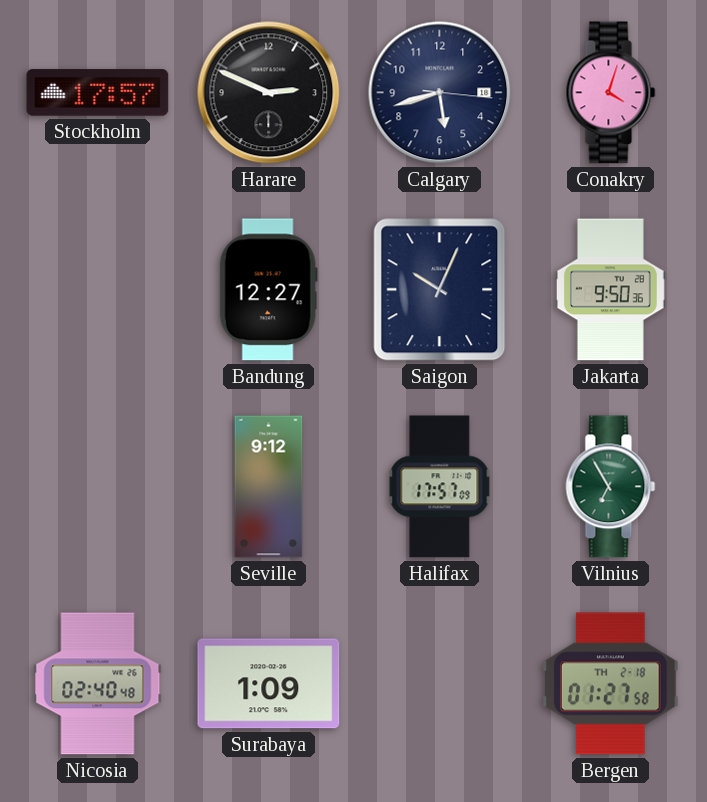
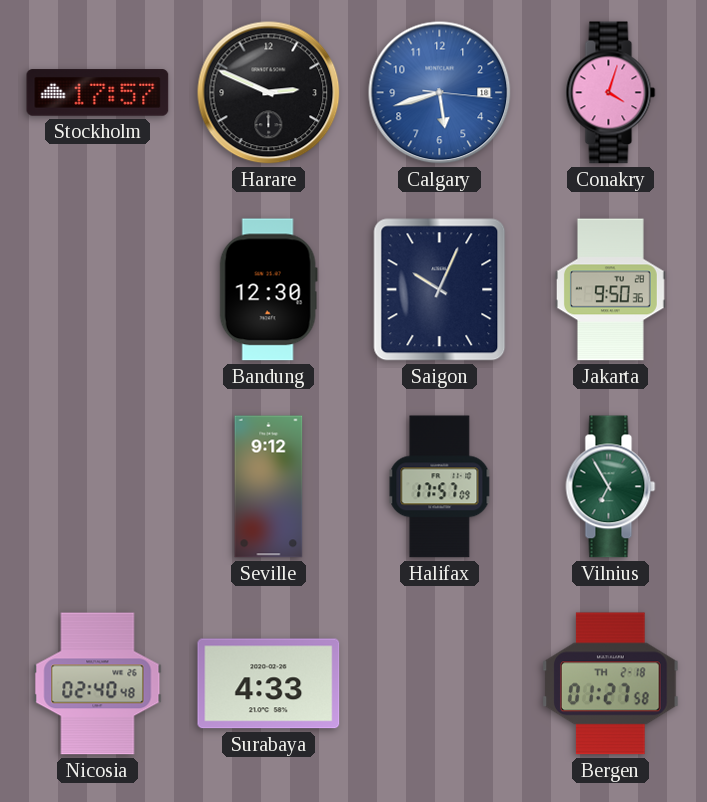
Calgary dial: navy -> blue (440, 93)
Bandung: 12:27 -> 12:30 (268, 290)
Surabaya: 1:09 -> 4:33 (269, 684)
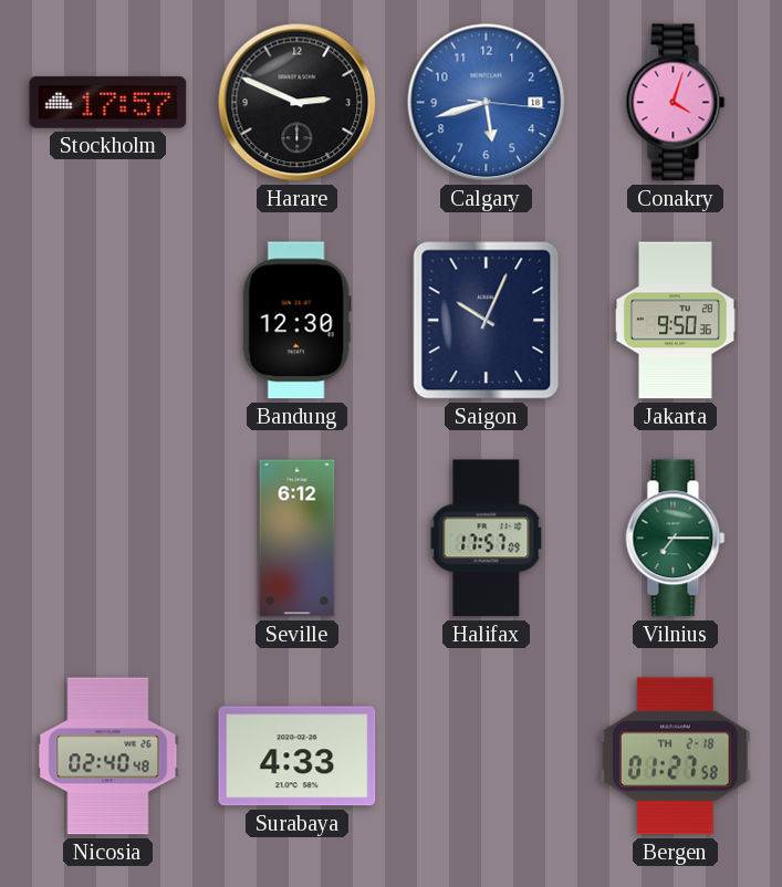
Seville: 9:12 -> 6:12 (298, 539)
Vilnius: 6:55 -> 7:15 (676, 539)
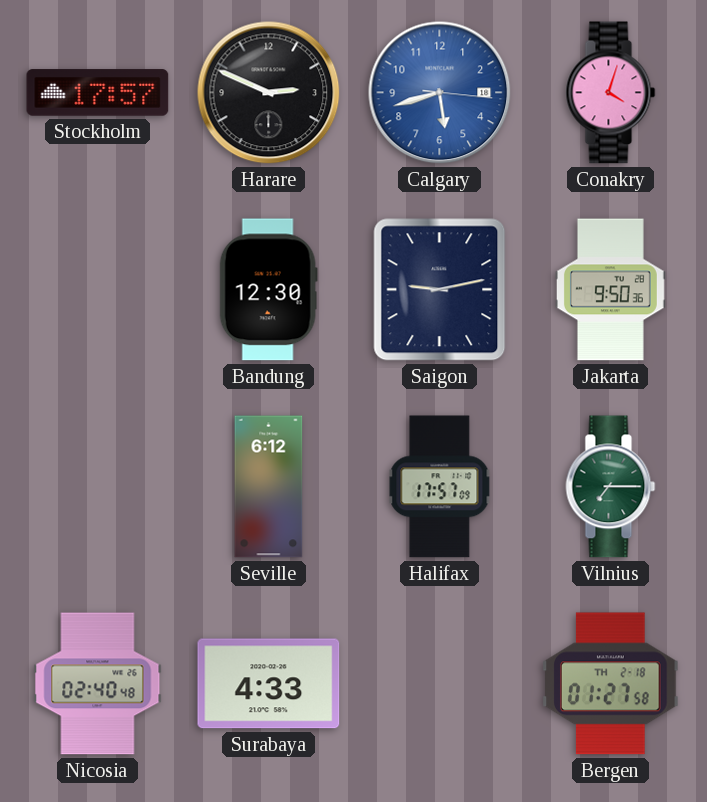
Saigon: 10:04 -> 9:13 (440, 290)
